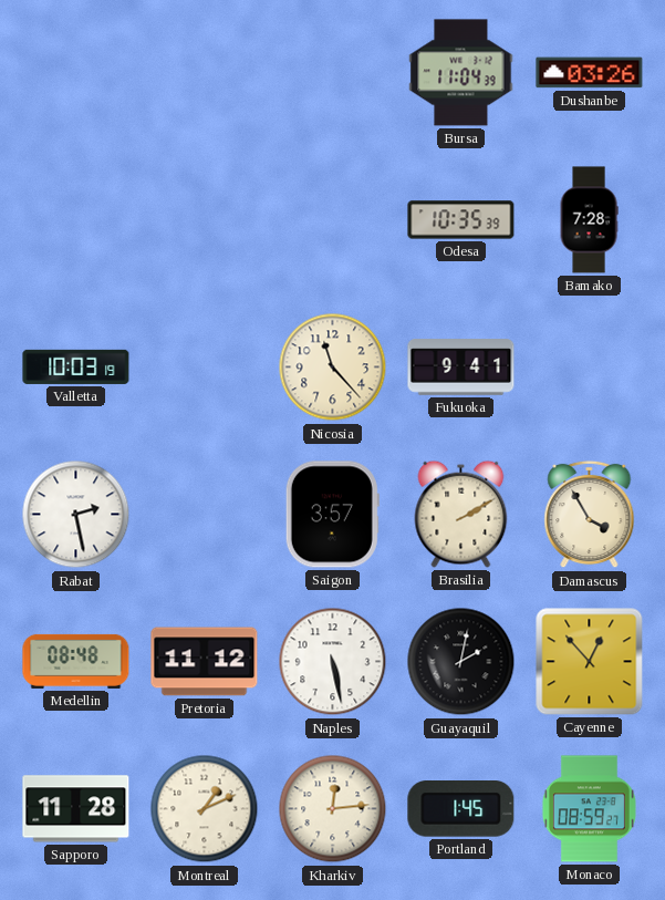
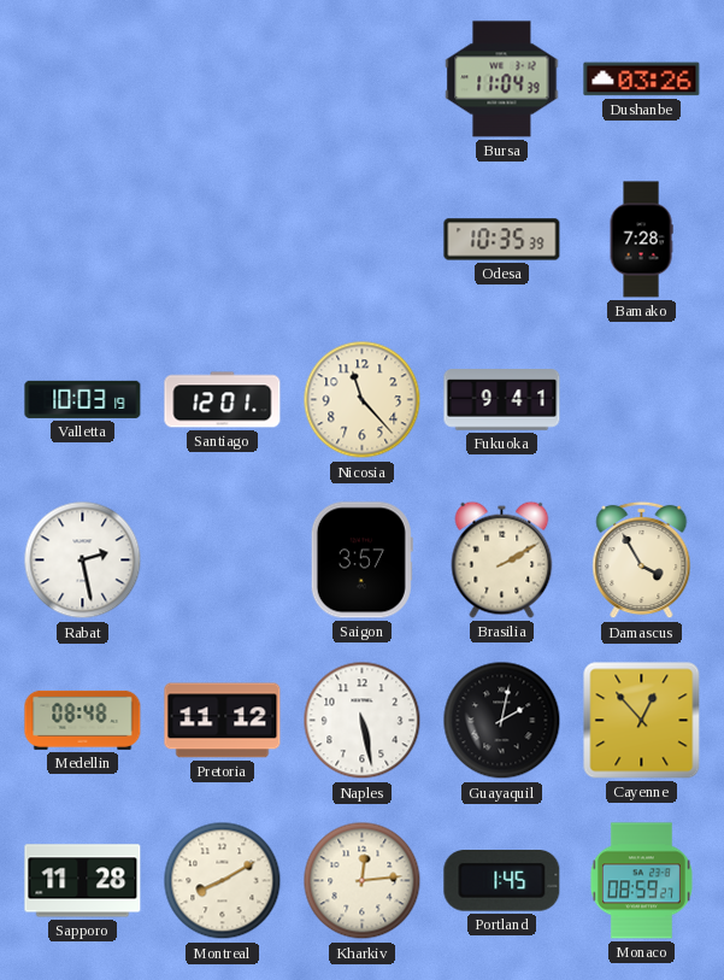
Santiago: none -> 12:01 (223, 400)
Montreal: 1:11 -> 8:10 (223, 881)
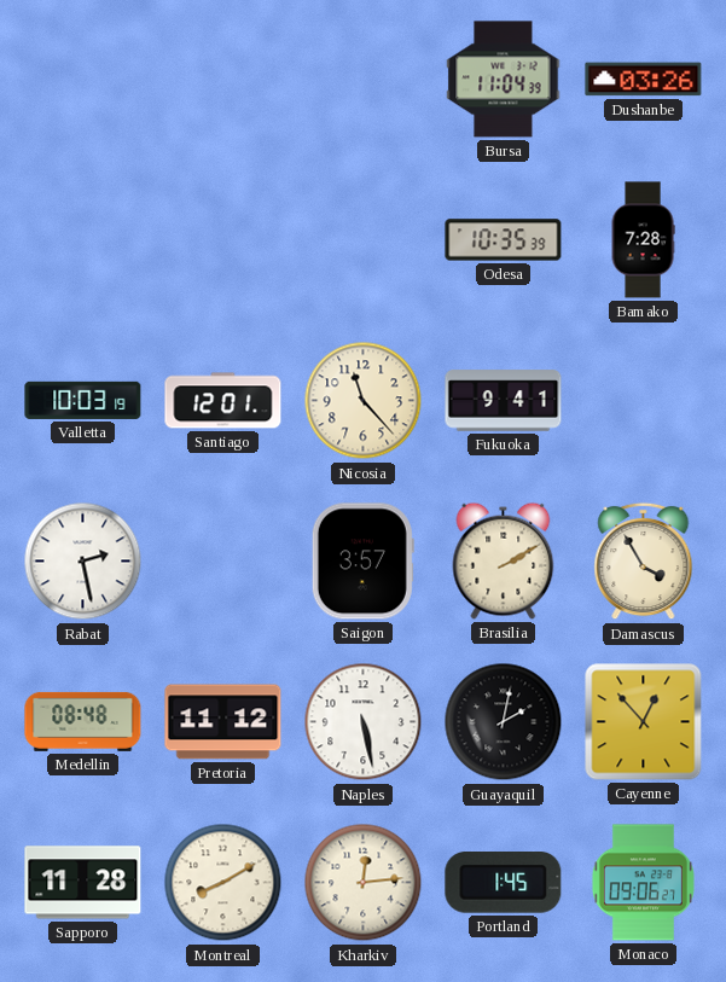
Monaco: 08:59 -> 09:06 (643, 883)
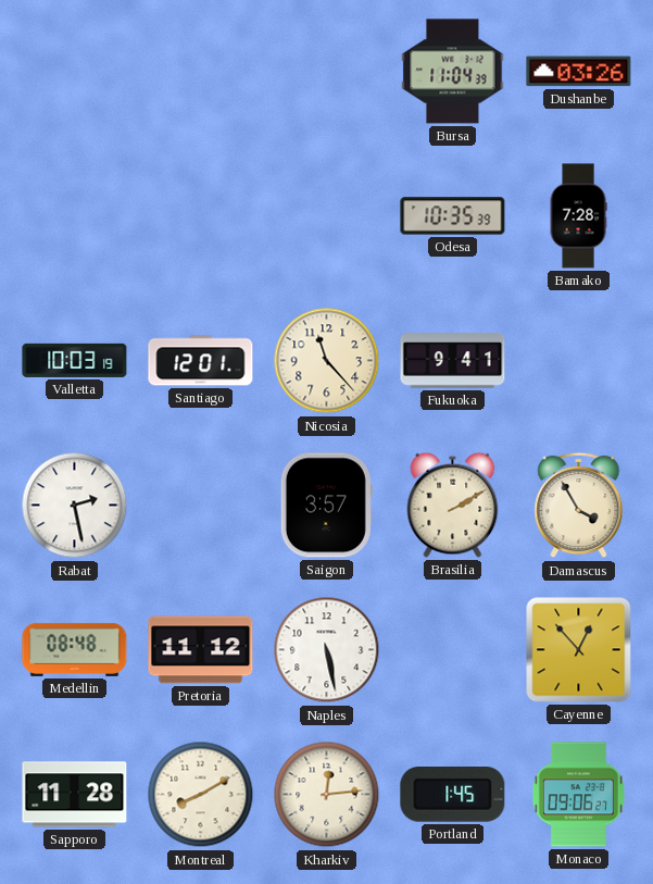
Guayaquil: 2:02 -> none (504, 722)
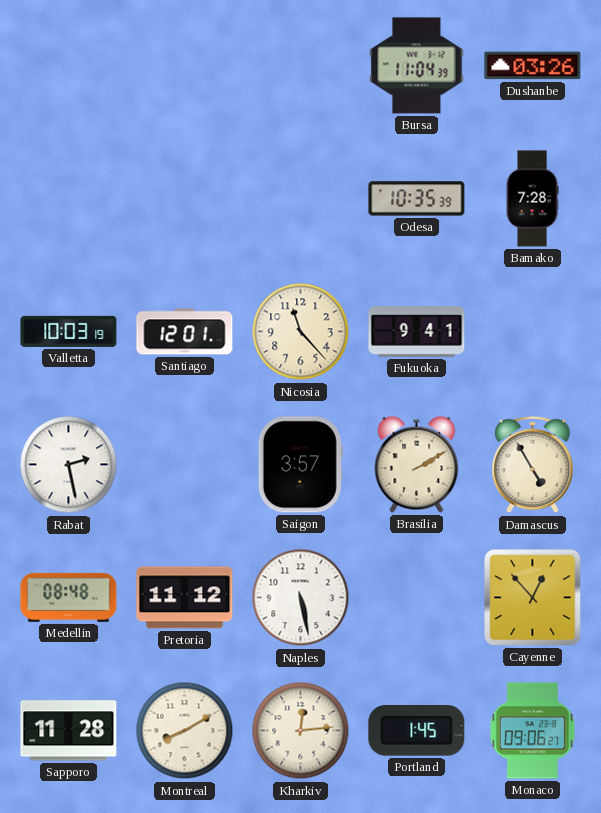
Damascus: 3:55 -> 4:55 (533, 465)
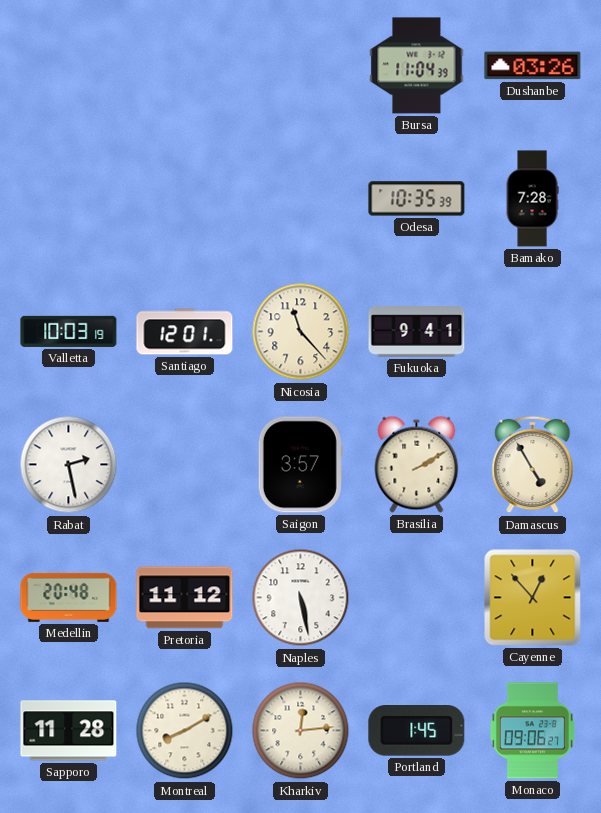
Medellin: 08:48 -> 20:48 (69, 597)
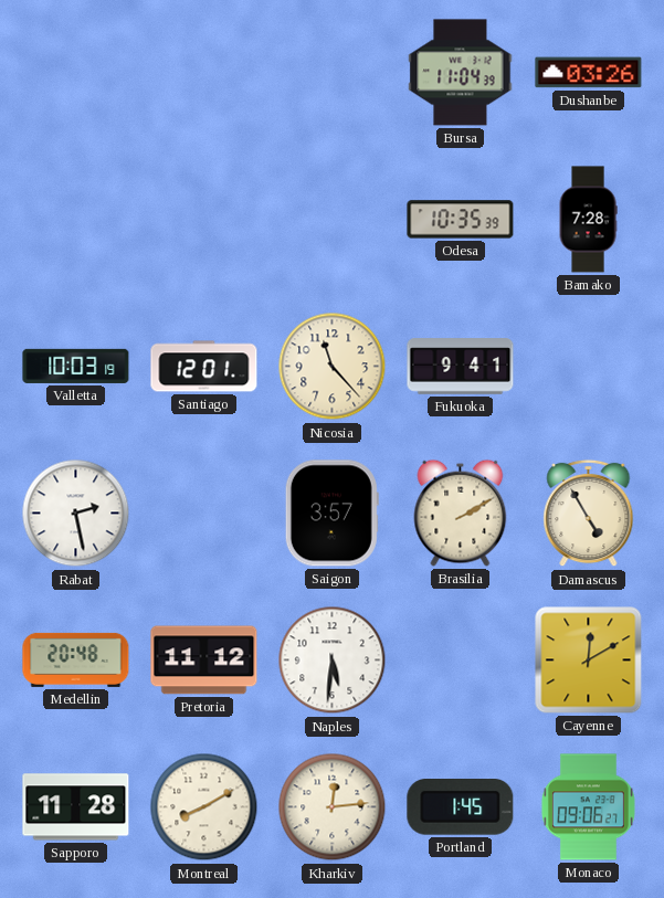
Naples: 5:28 -> 5:31 (333, 661)
Cayenne: 12:53 -> 12:10 (589, 661)
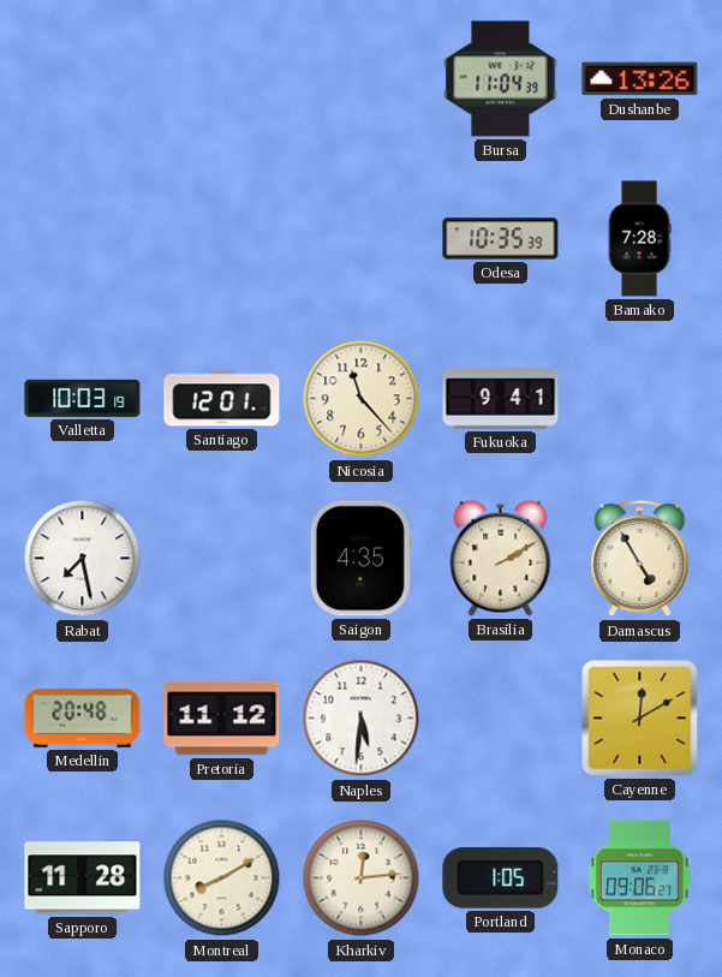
Dushanbe: 03:26 -> 13:26 (640, 79)
Rabat: 2:28 -> 7:28 (83, 559)
Saigon: 3:57 -> 4:35 (360, 559)
Portland: 1:45 -> 1:05 (501, 878)
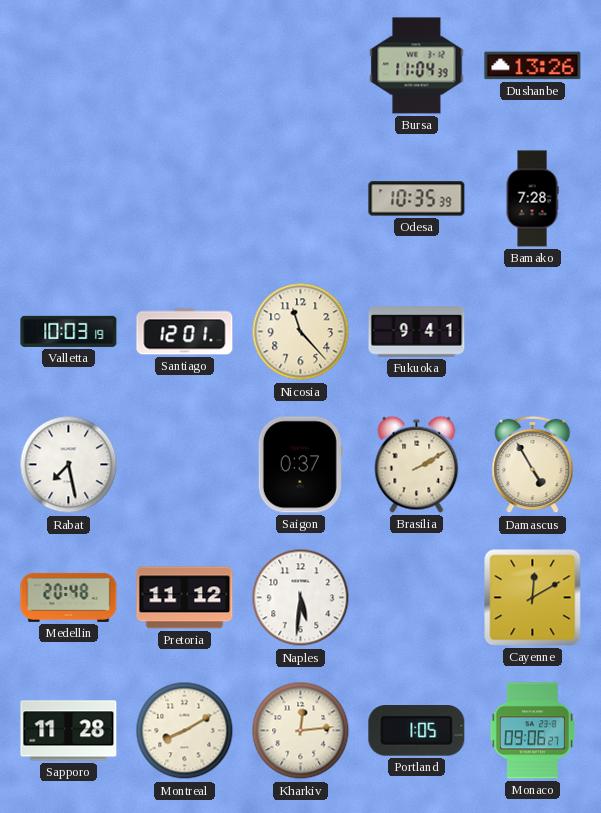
Saigon: 4:35 -> 0:37 (300, 465)
